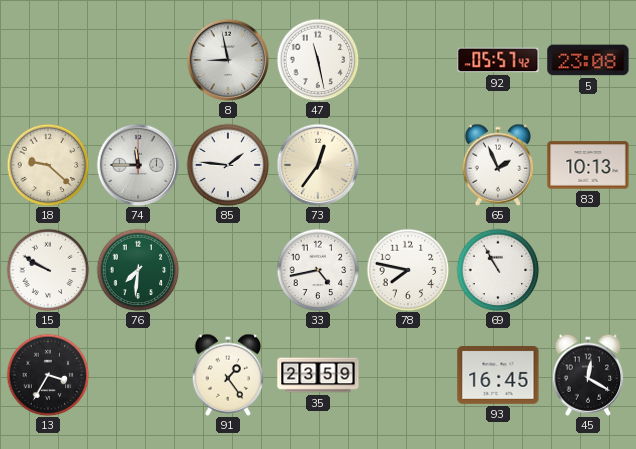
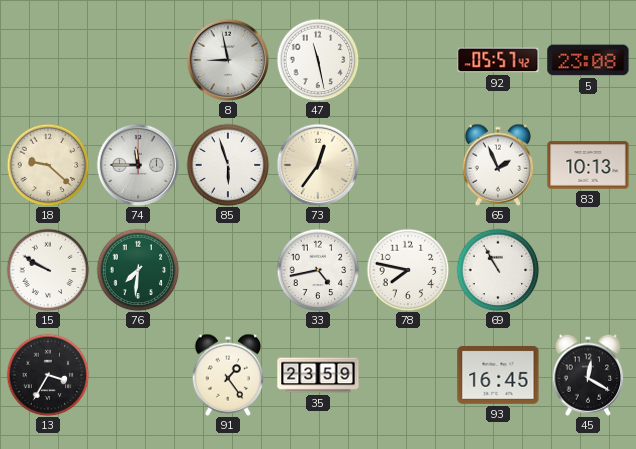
85: 1:46 -> 5:57 (228, 165)
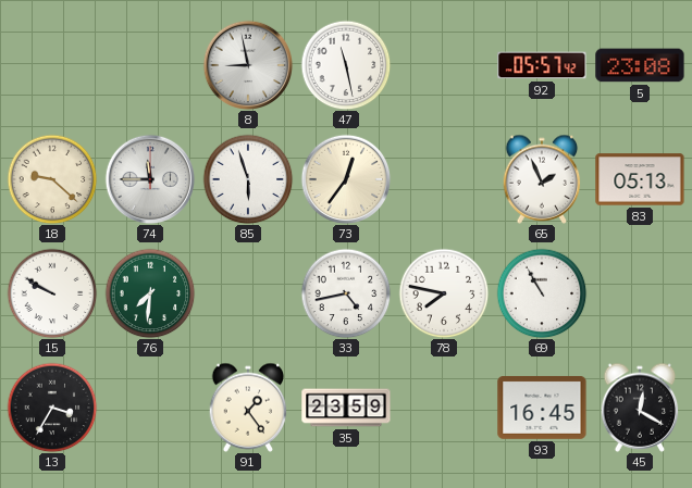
83: 10:13 -> 05:13 (640, 179)
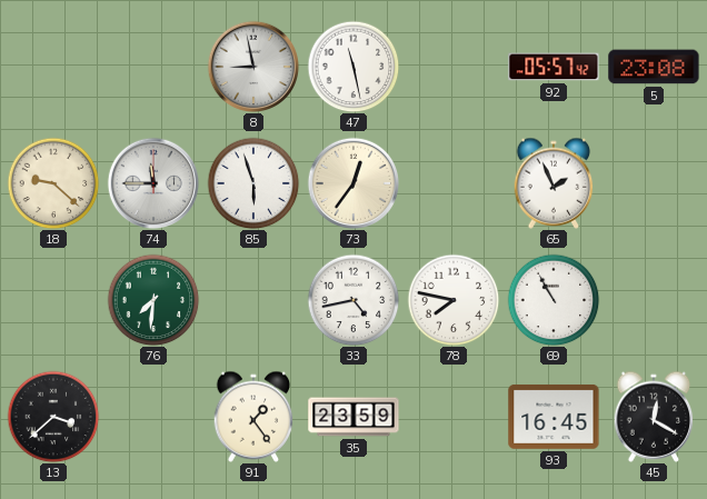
83: 05:13 -> none (640, 179)
15: 9:50 -> none (52, 293)
13: 3:35 -> 3:38 (53, 417)
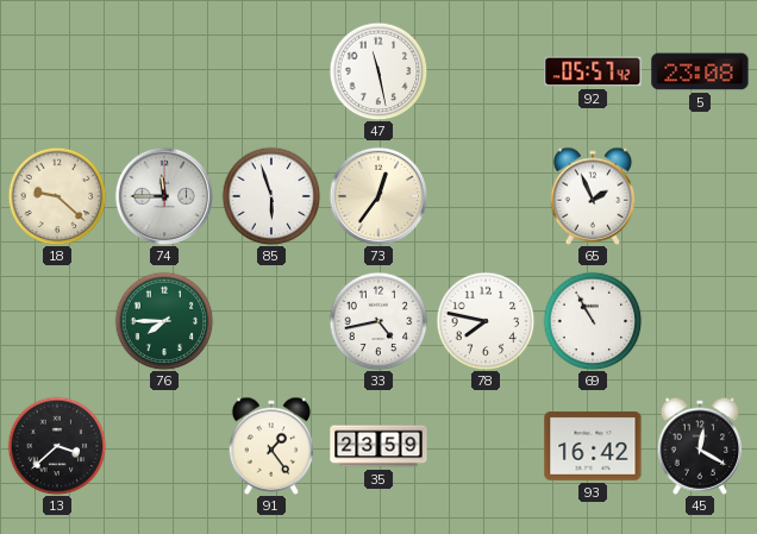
8: 8:58 -> none (253, 67)
76: 7:31 -> 7:45 (164, 321)
93: 16:45 -> 16:42 (593, 446)
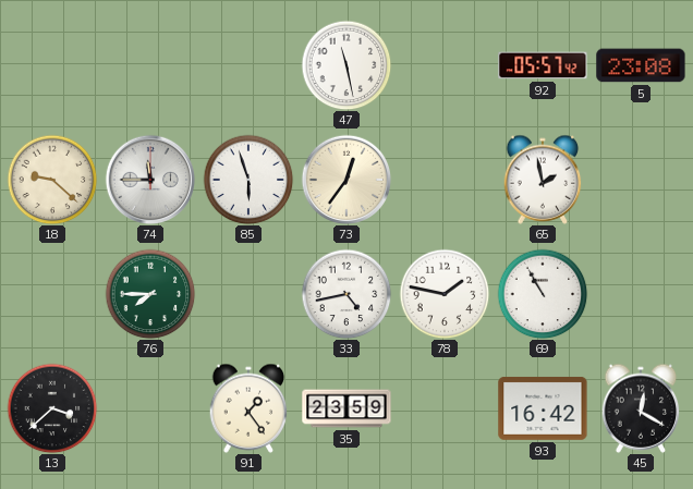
65: 1:56 -> 1:58 (543, 180)
78: 7:47 -> 1:47 (445, 294)
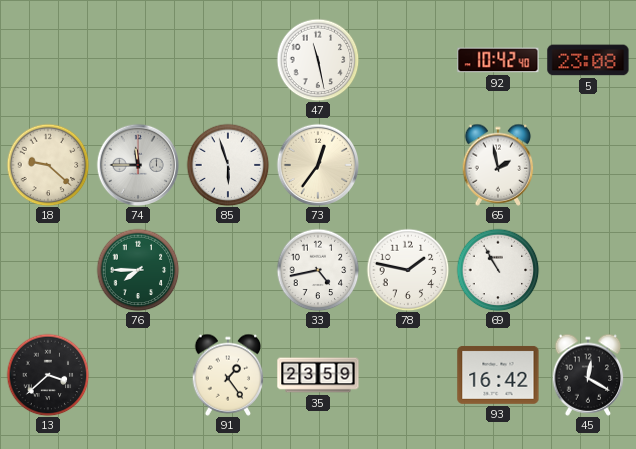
92: 05:57 -> 10:42 (498, 60)
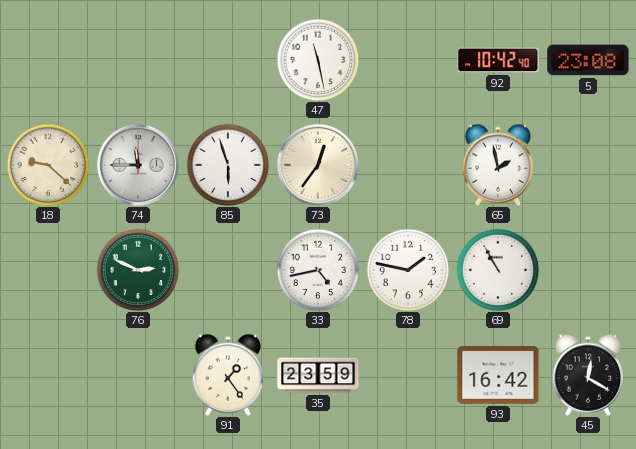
76: 7:45 -> 2:49 (138, 270)
13: 3:38 -> none (48, 375)
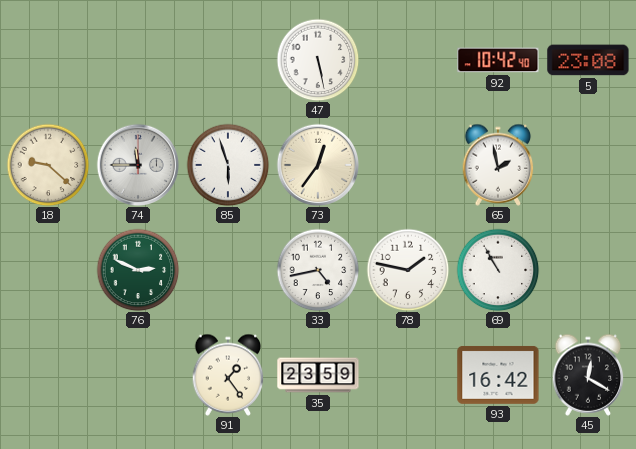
47: 11:28 -> 5:28 (318, 60)
